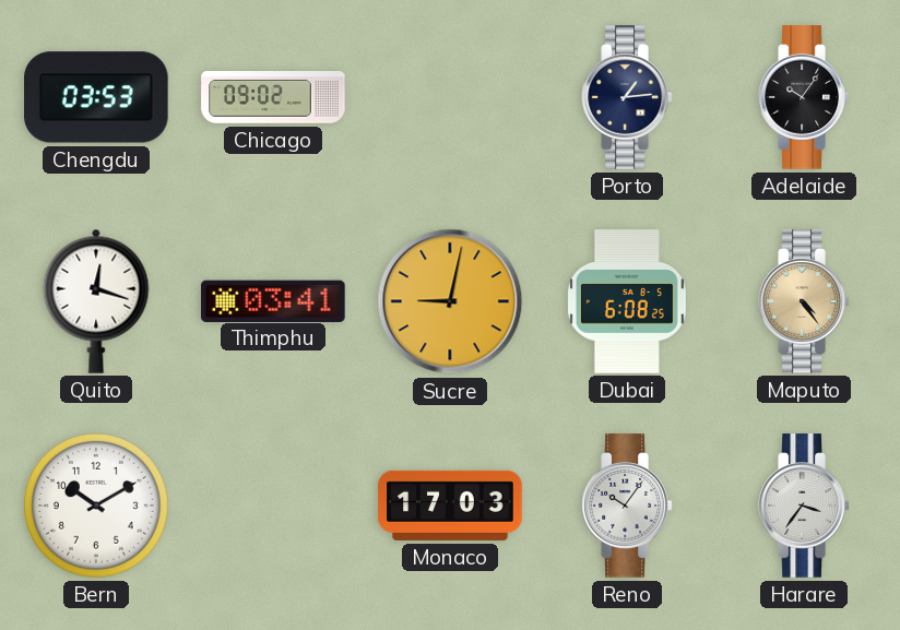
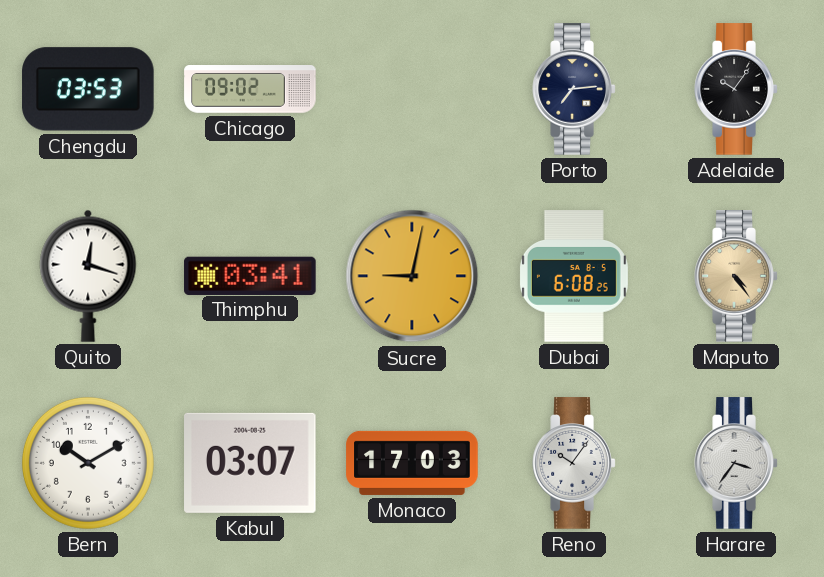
Porto: 1:14 -> 7:14 (574, 89)
Kabul: none -> 03:07 (250, 463)
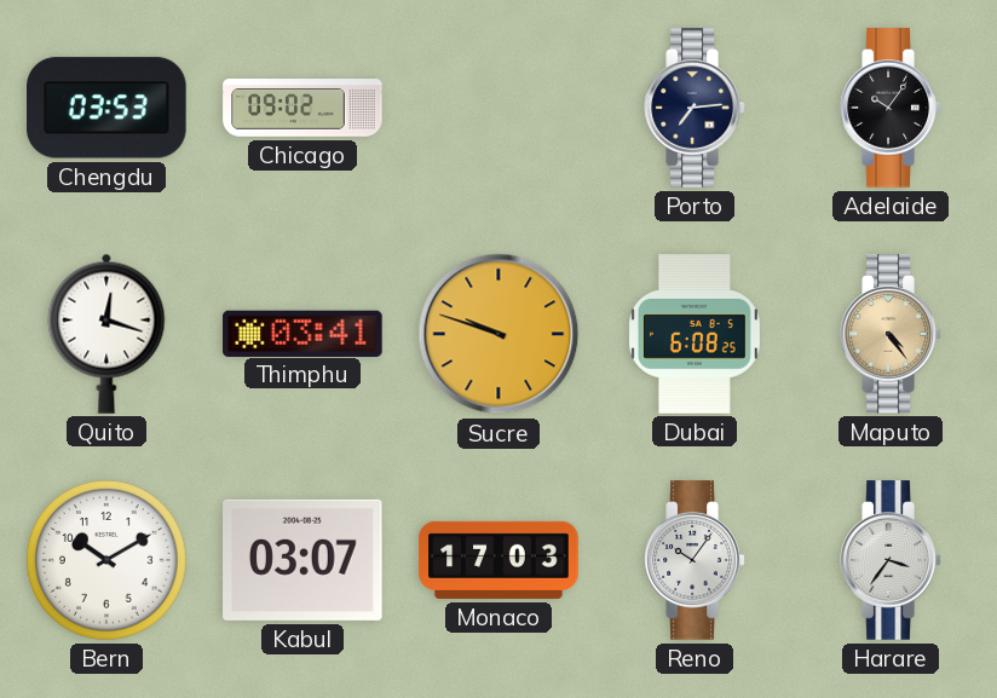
Sucre: 9:02 -> 9:48 (499, 334)
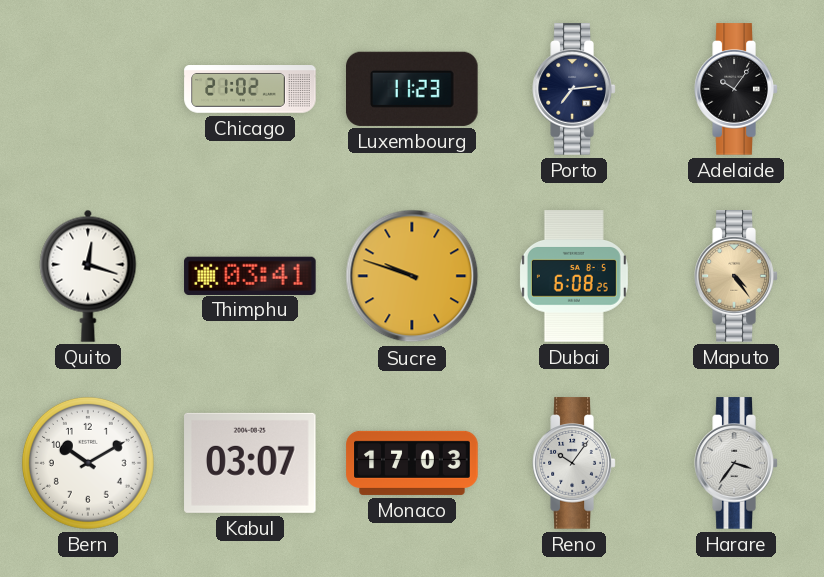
Chengdu: 03:53 -> none (106, 108)
Chicago: 09:02 -> 21:02 (250, 89)
Luxembourg: none -> 11:23 (412, 89)
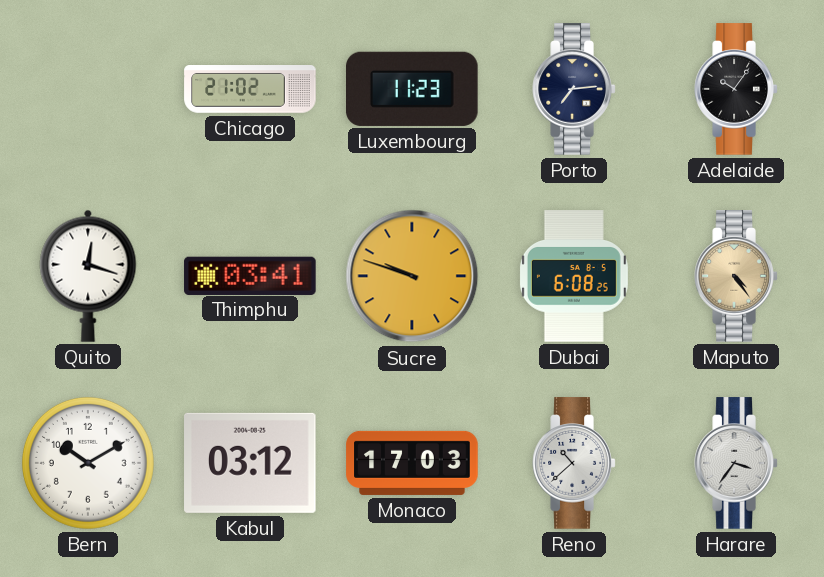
Kabul: 03:07 -> 03:12 (250, 463)
Reno: 10:06 -> 10:38 (574, 463)
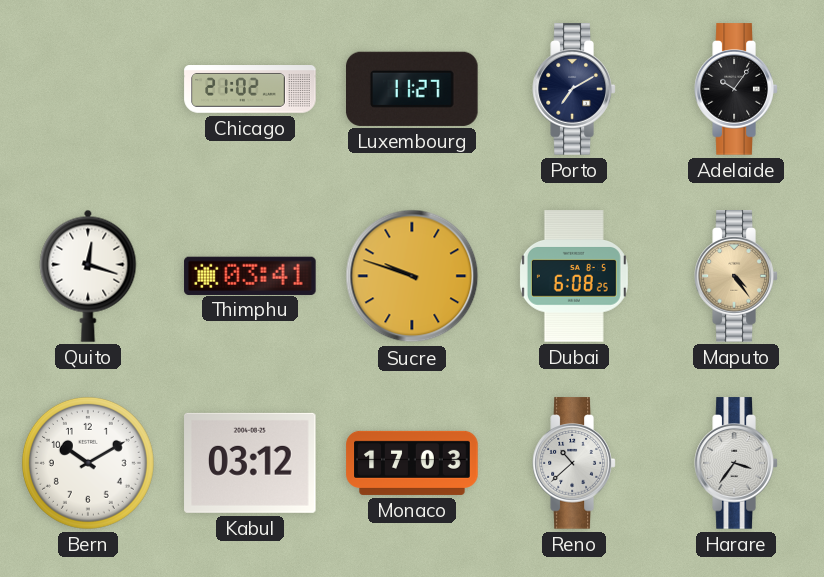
Luxembourg: 11:23 -> 11:27 (412, 89)
Porto: 7:14 -> 7:10 (574, 89)
